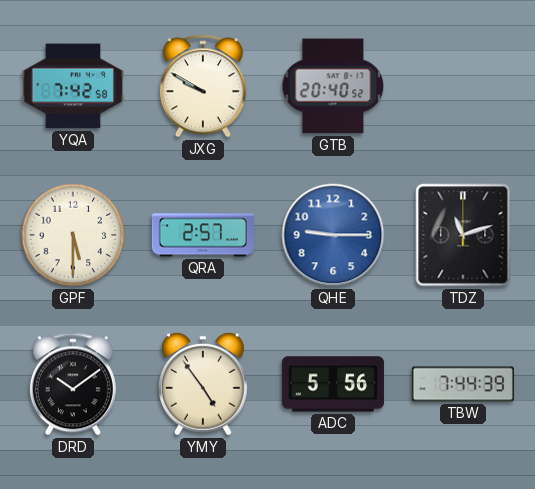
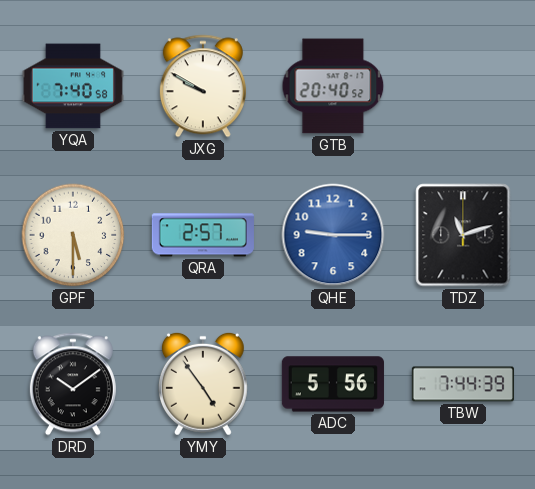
YQA: 7:42 -> 7:40 (73, 86)
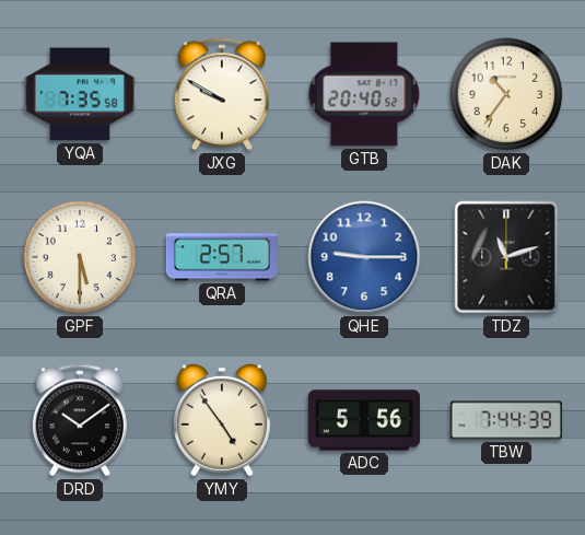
YQA: 7:40 -> 7:35 (80, 94)
DAK: none -> 10:36 (506, 94)
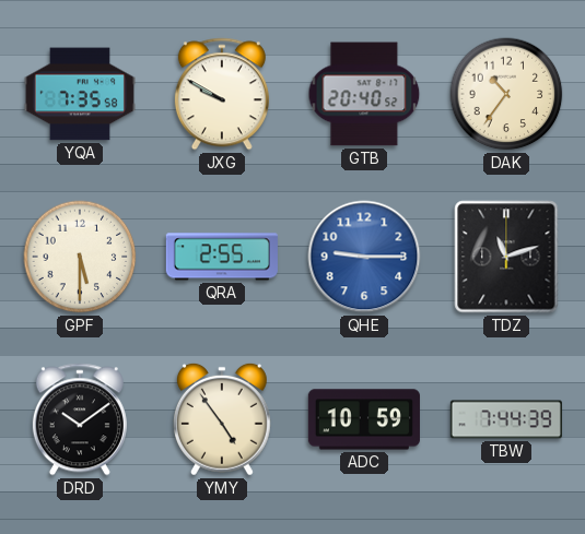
QRA: 2:57 -> 2:55 (222, 257)
ADC: 5:56 -> 10:59 (364, 419)
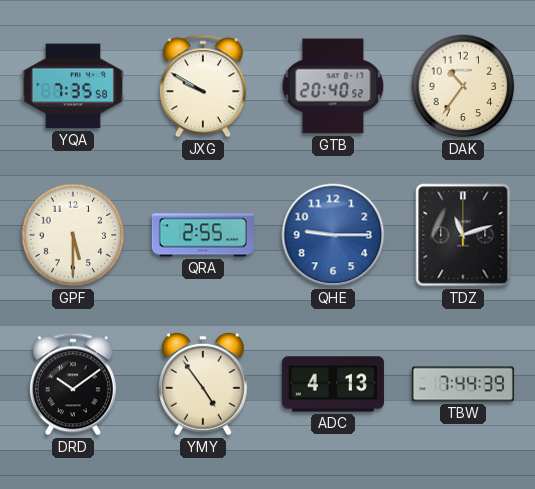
ADC: 10:59 -> 4:13 (333, 384)
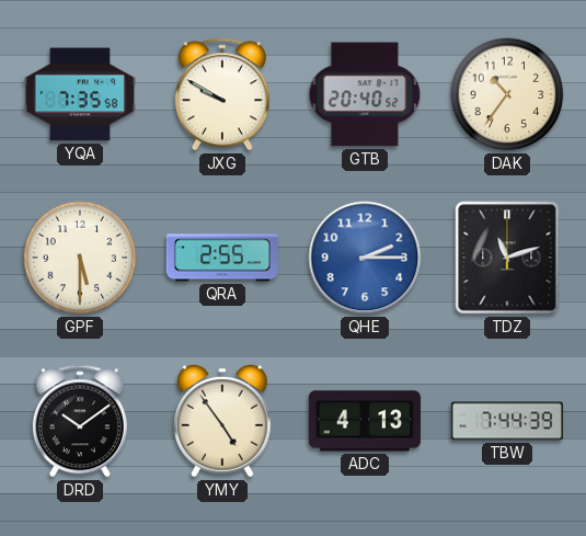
QHE: 9:15 -> 2:15 (365, 258)
